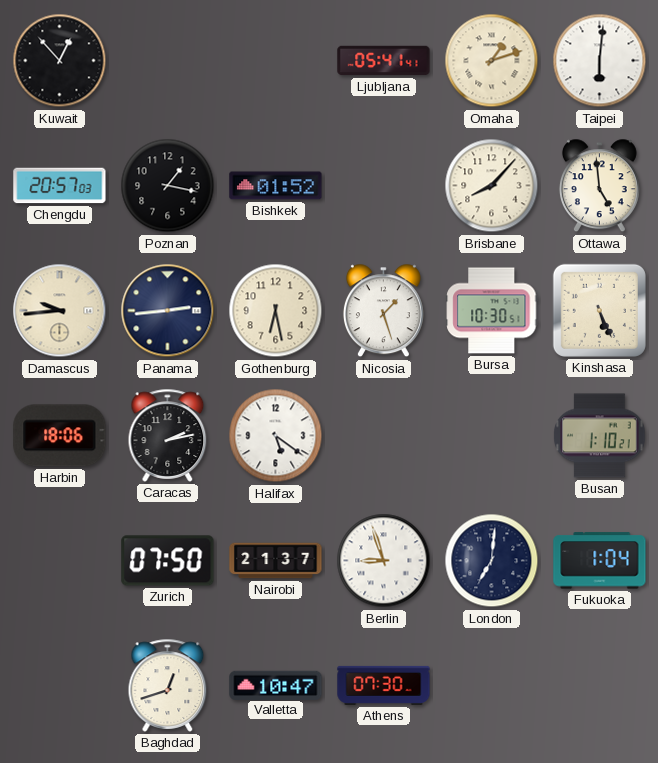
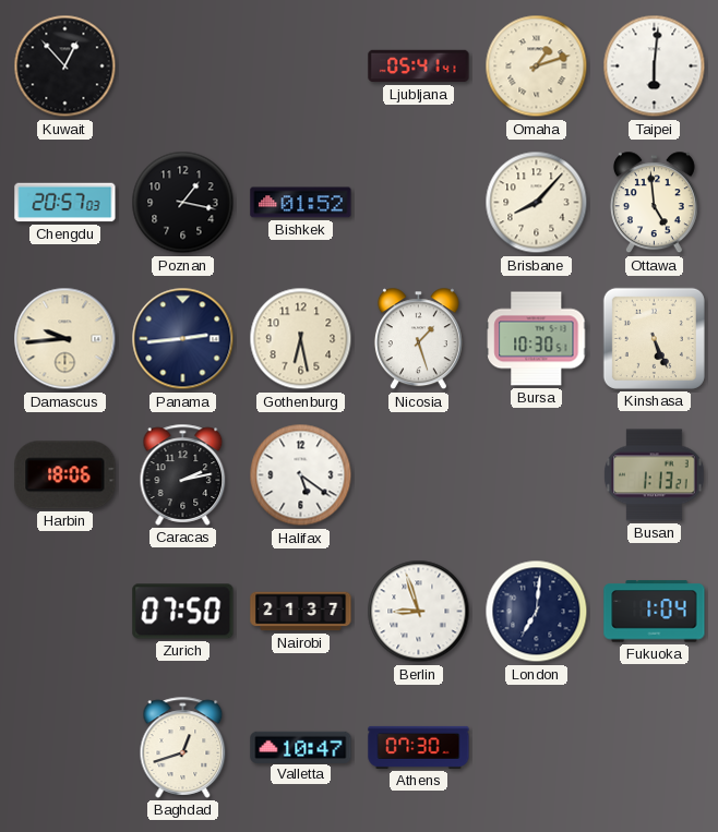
Busan: 1:10 -> 1:13 (655, 475)
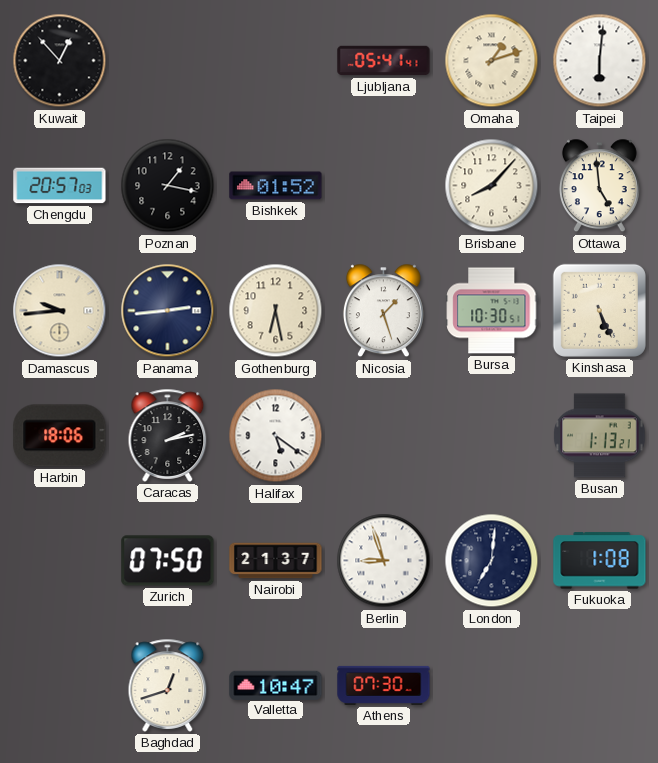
Fukuoka: 1:04 -> 1:08 (600, 561)
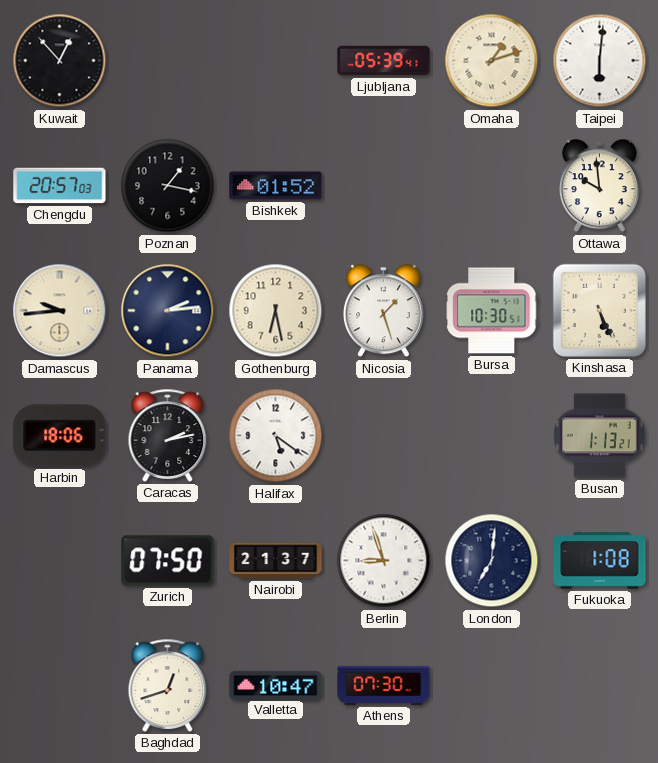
Ljubljana: 05:41 -> 05:39 (384, 61)
Brisbane: 8:07 -> none (492, 186)
Ottawa: 4:59 -> 9:59 (599, 186)
Panama: 2:44 -> 2:14 (168, 311)
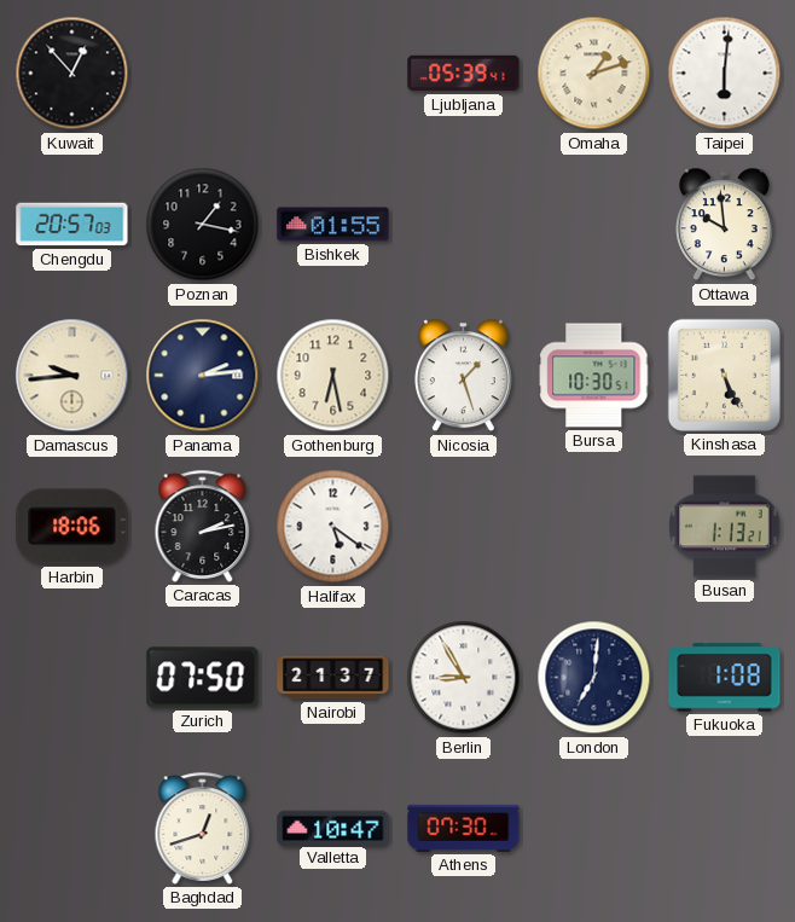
Bishkek: 01:52 -> 01:55 (333, 225)
Berlin: 8:57 -> 8:55 (464, 678)
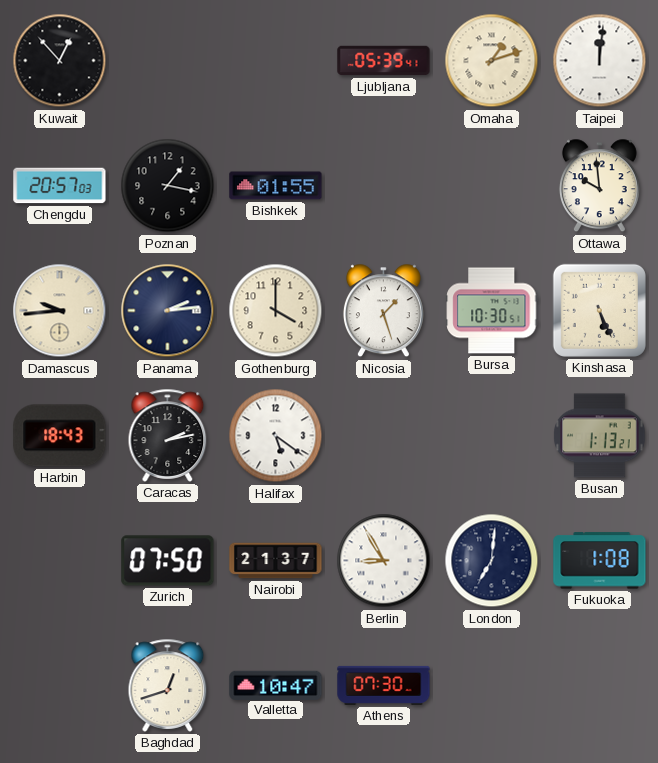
Taipei: 6:01 -> 12:01 (600, 61)
Gothenburg: 6:28 -> 4:00 (276, 311)
Harbin: 18:06 -> 18:43 (60, 436)
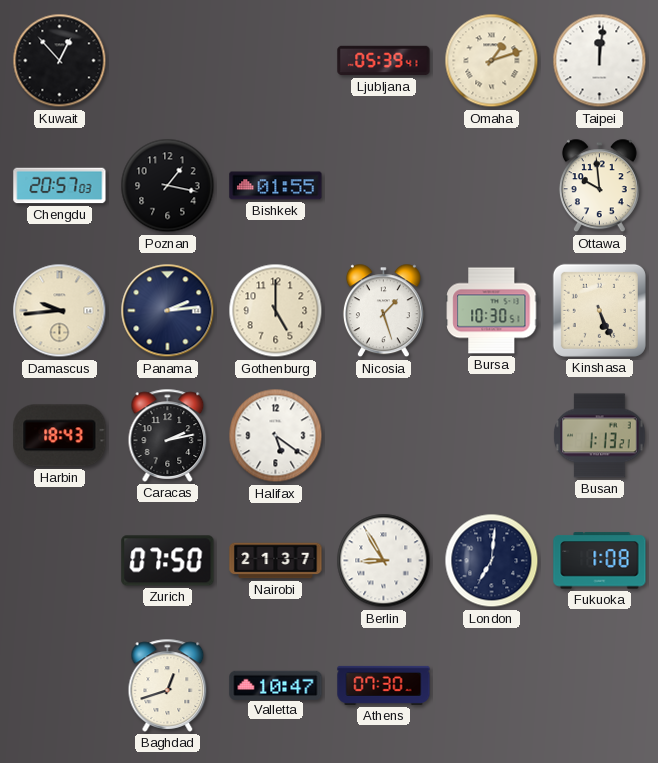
Gothenburg: 4:00 -> 5:00 (276, 311)
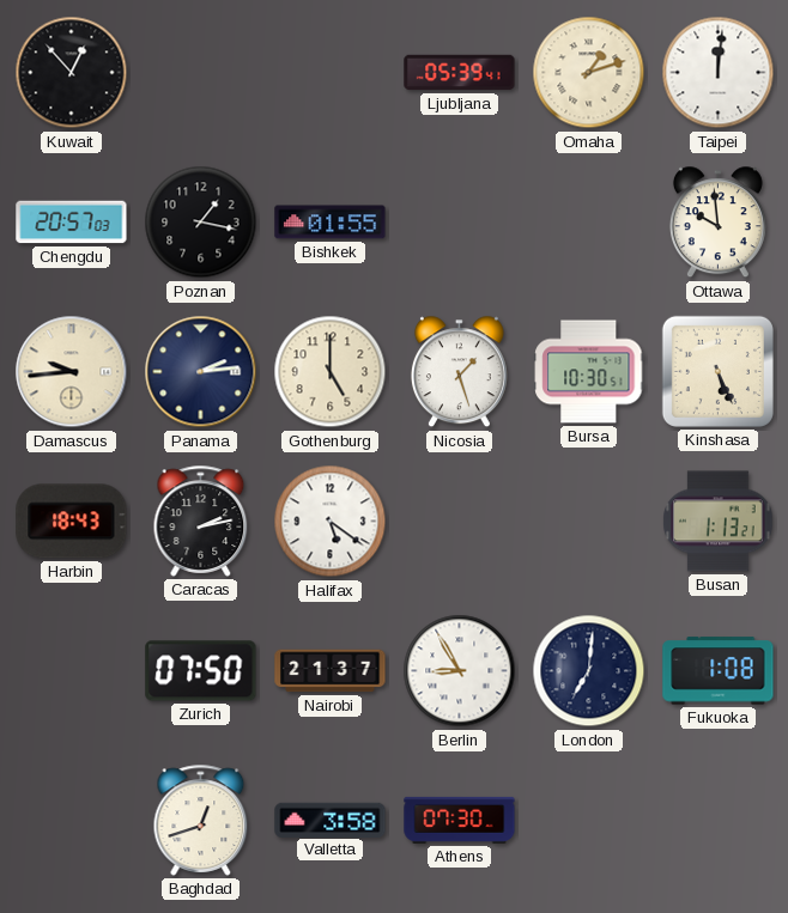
Valletta: 10:47 -> 3:58 (331, 820)
